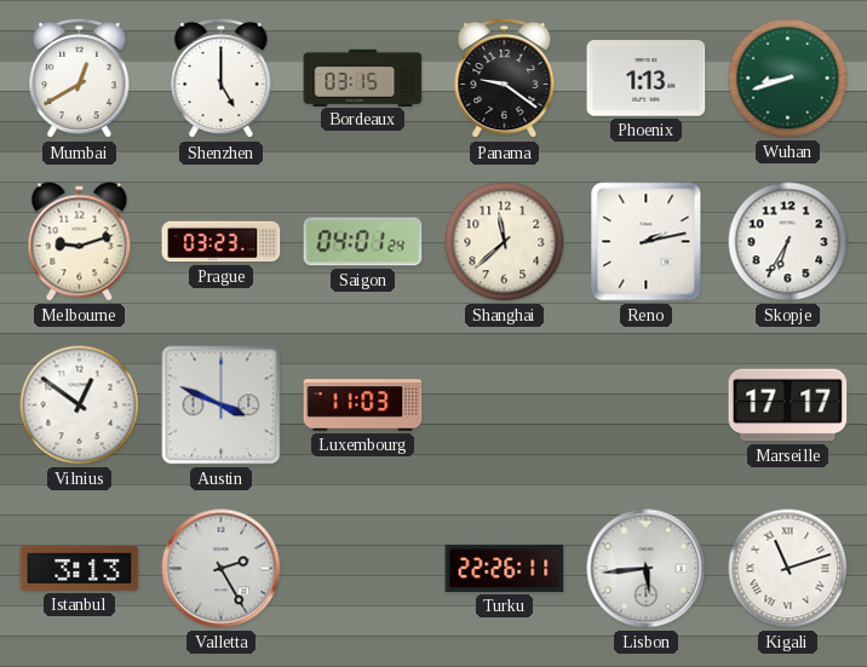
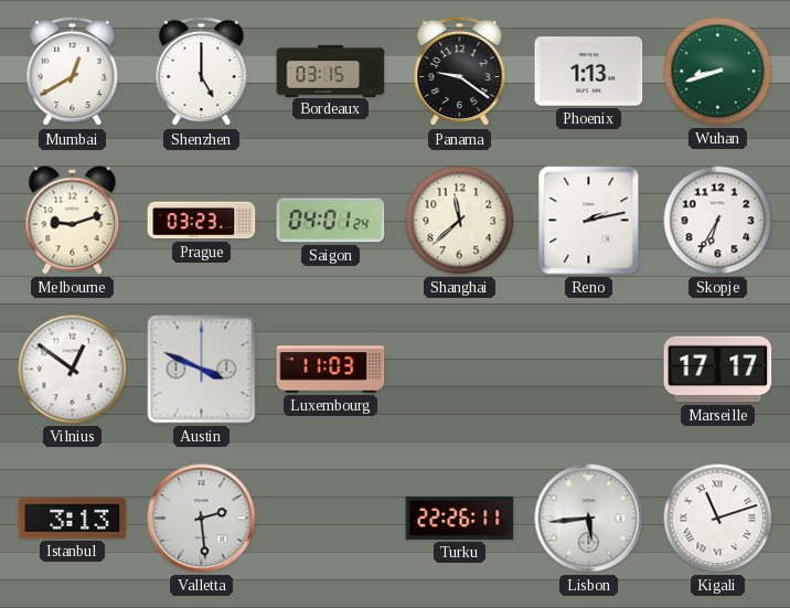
Valletta: 2:25 -> 2:29 (202, 519)
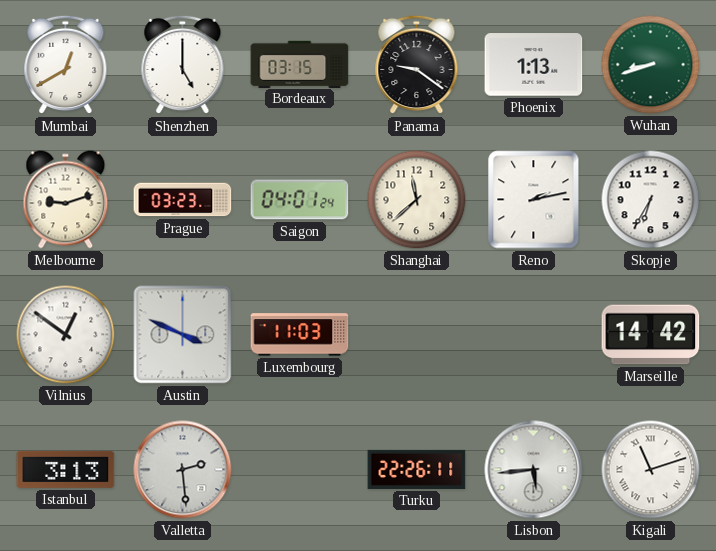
Marseille: 17:17 -> 14:42 (651, 335)
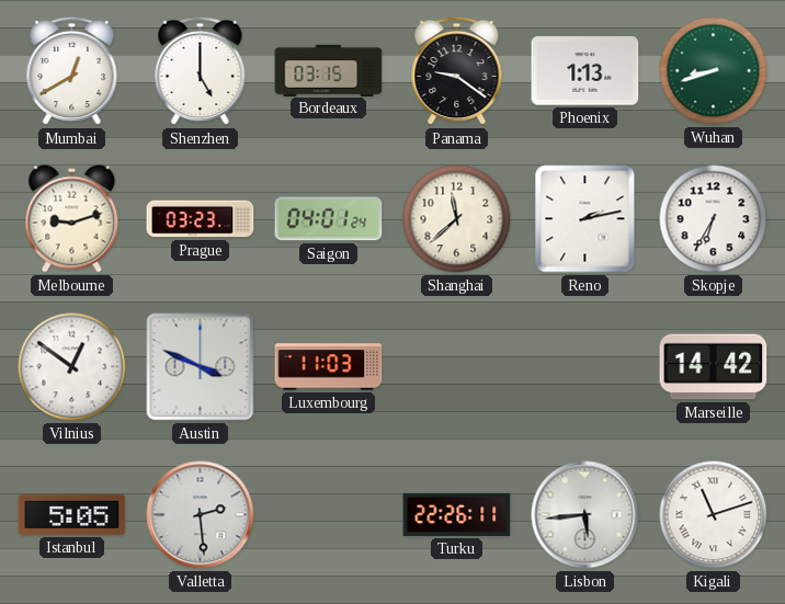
Istanbul: 3:13 -> 5:05 (72, 514)
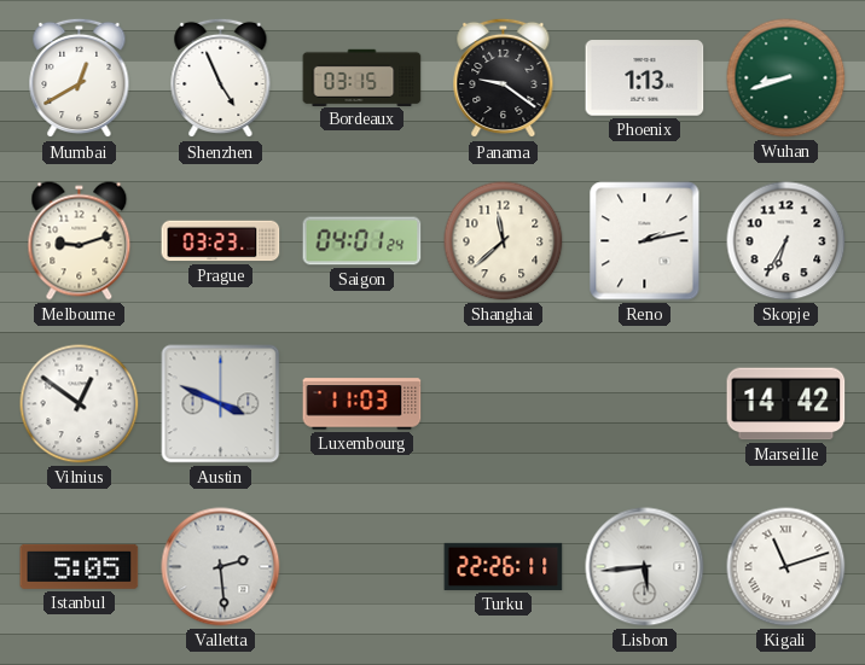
Shenzhen: 5:00 -> 4:56 (221, 78)
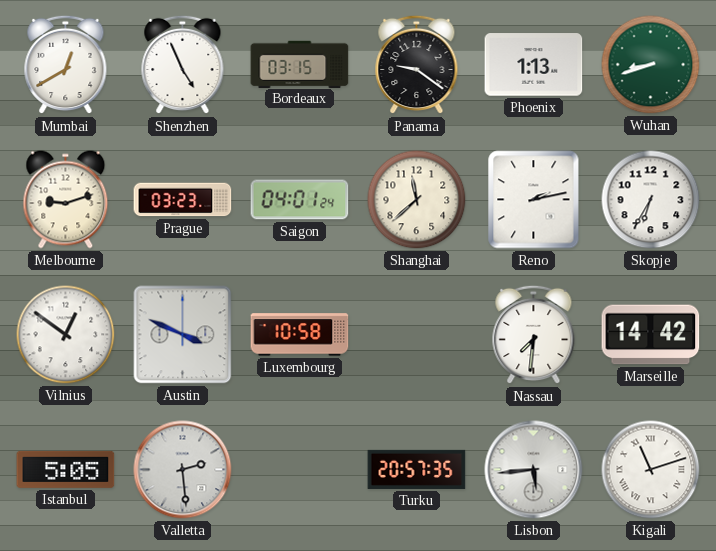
Luxembourg: 11:03 -> 10:58 (300, 335)
Nassau: none -> 7:31 (534, 335)
Turku: 22:26 -> 20:57 (417, 469)
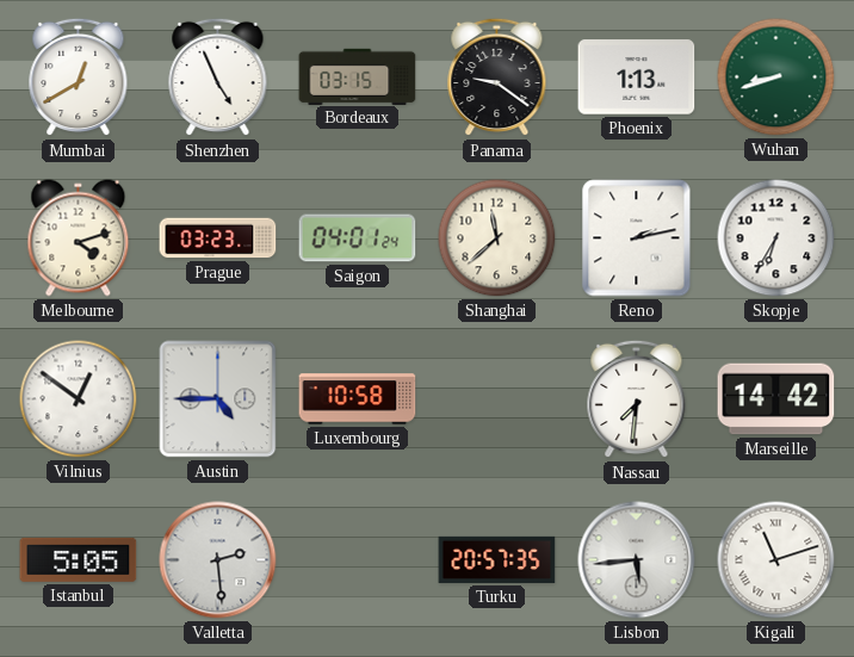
Melbourne: 9:12 -> 4:12 (79, 238)
Austin: 3:49 -> 4:45 (218, 399)
